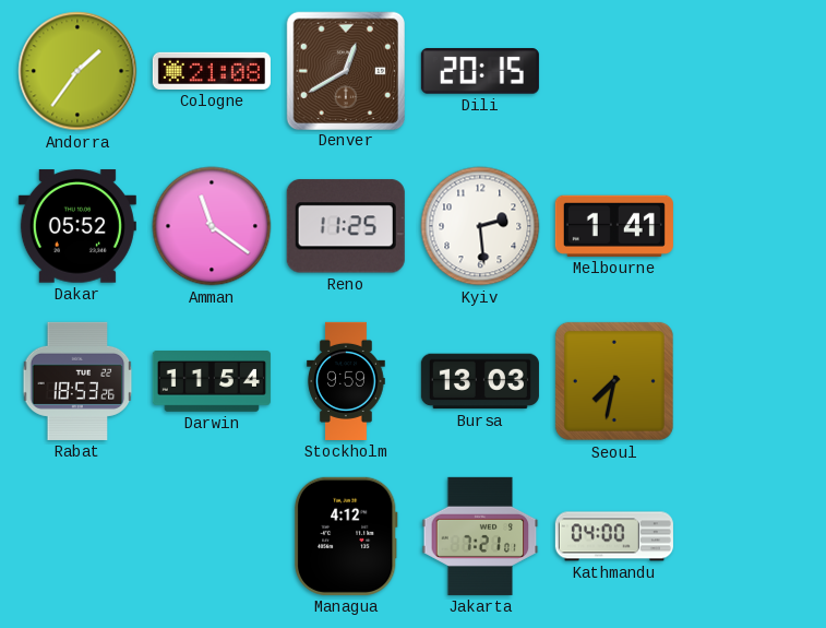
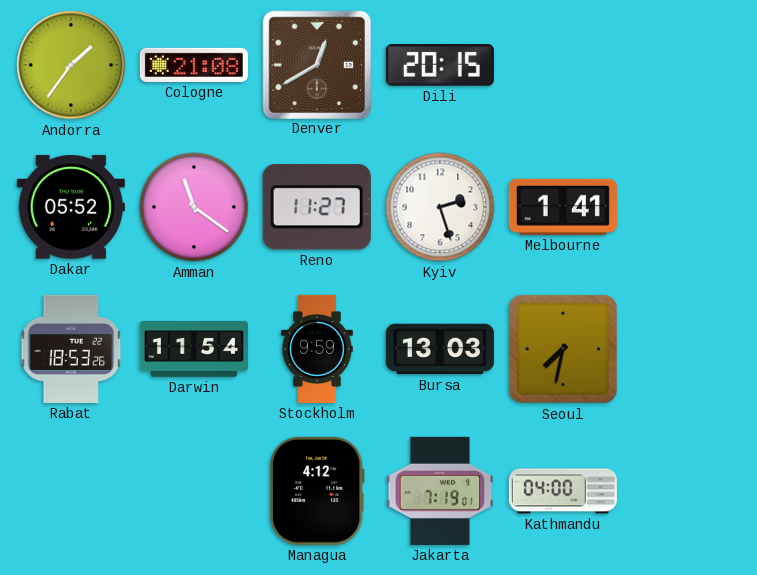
Reno: 11:25 -> 11:27 (317, 207)
Kyiv: 2:29 -> 2:27 (440, 207)
Jakarta: 7:21 -> 7:19 (440, 491)
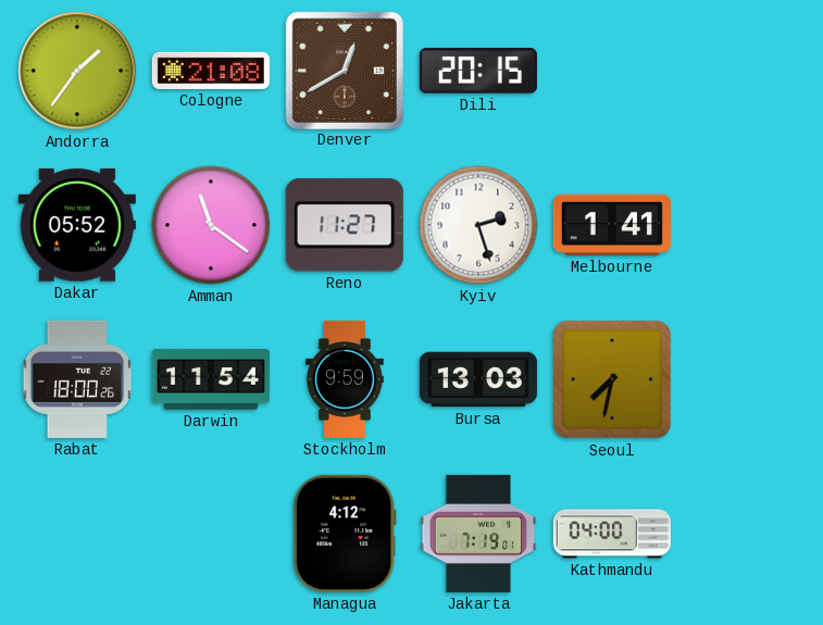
Rabat: 18:53 -> 18:00 (77, 379)
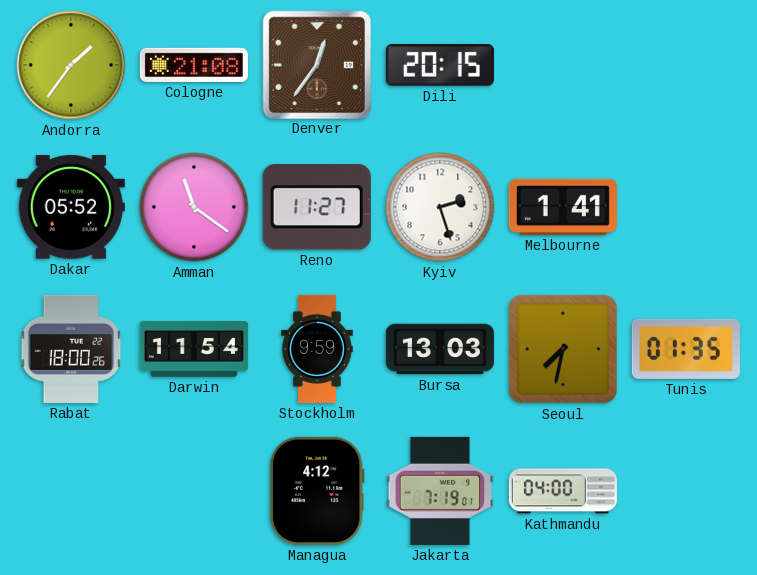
Denver: 12:40 -> 12:36 (316, 64)
Tunis: none -> 01:35 (686, 349)
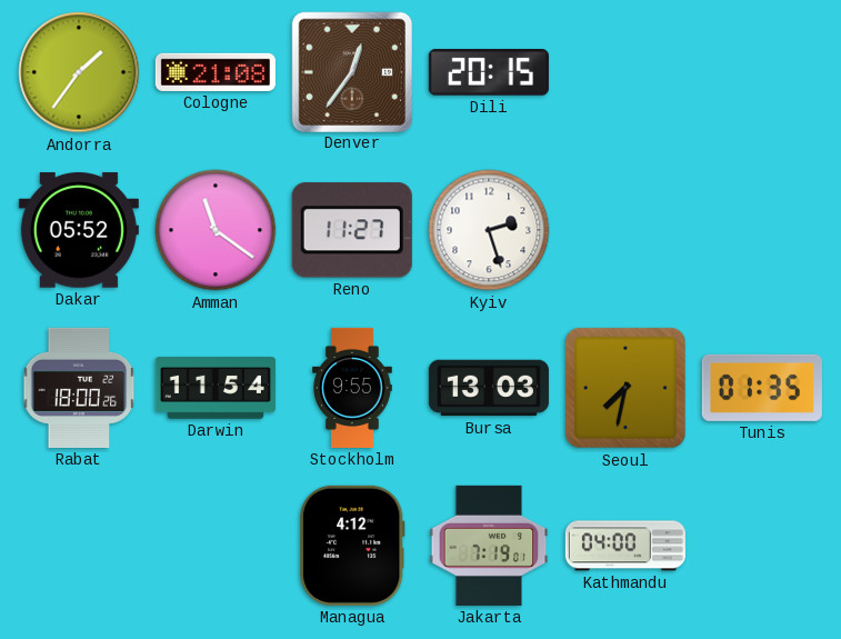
Melbourne: 1:41 -> none (563, 207)
Stockholm: 9:59 -> 9:55 (352, 388)
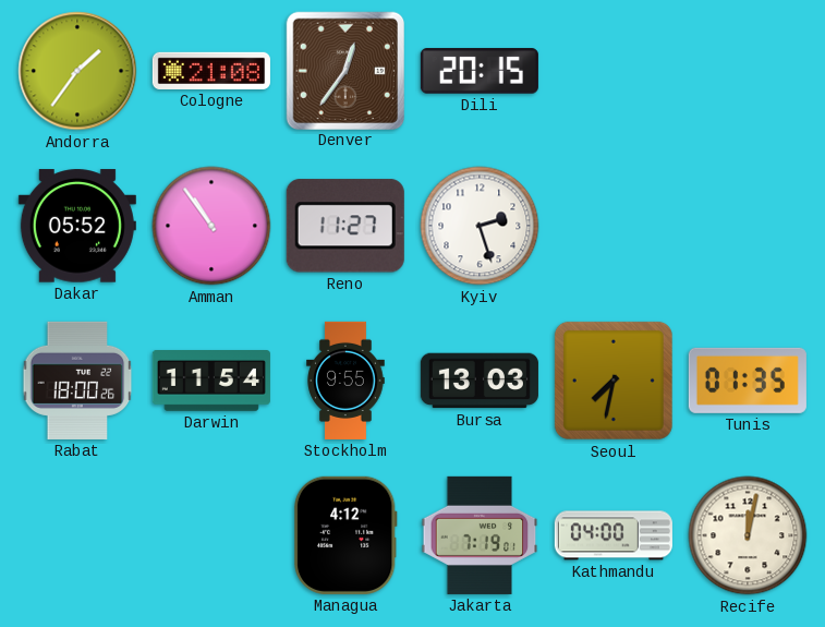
Amman: 11:21 -> 10:54 (211, 226)
Recife: none -> 12:02 (748, 535)
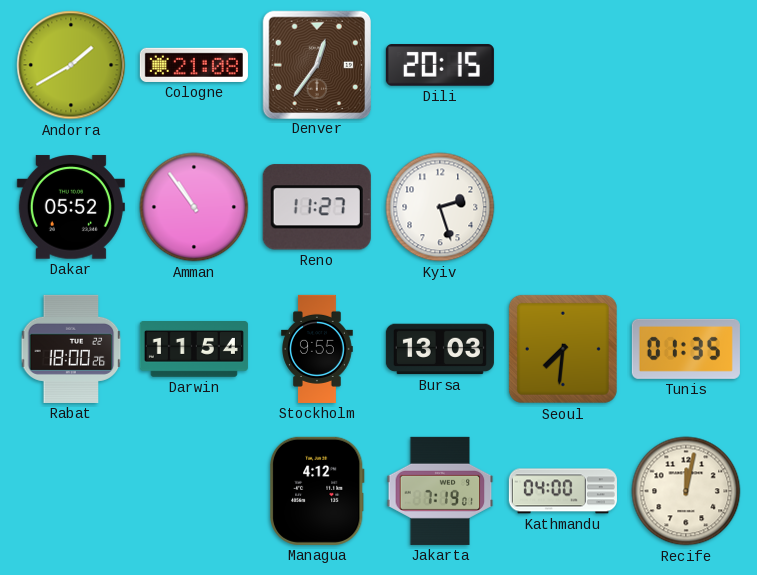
Andorra: 1:36 -> 1:40 (71, 65)
Seoul: 7:32 -> 7:31 (563, 349)
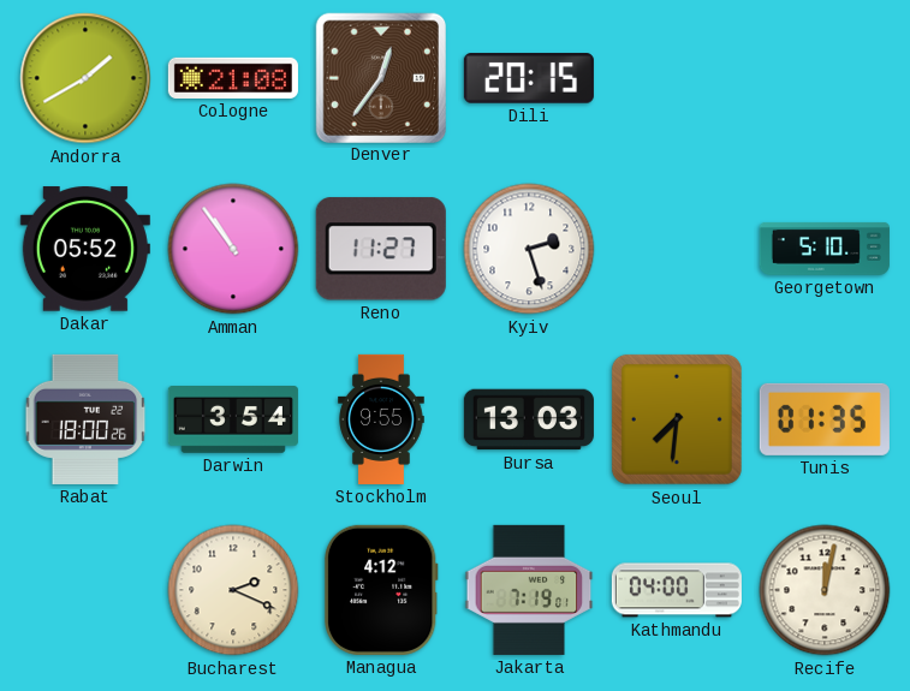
Georgetown: none -> 5:10 (825, 249)
Darwin: 11:54 -> 3:54 (233, 421)
Bucharest: none -> 2:19 (233, 590)
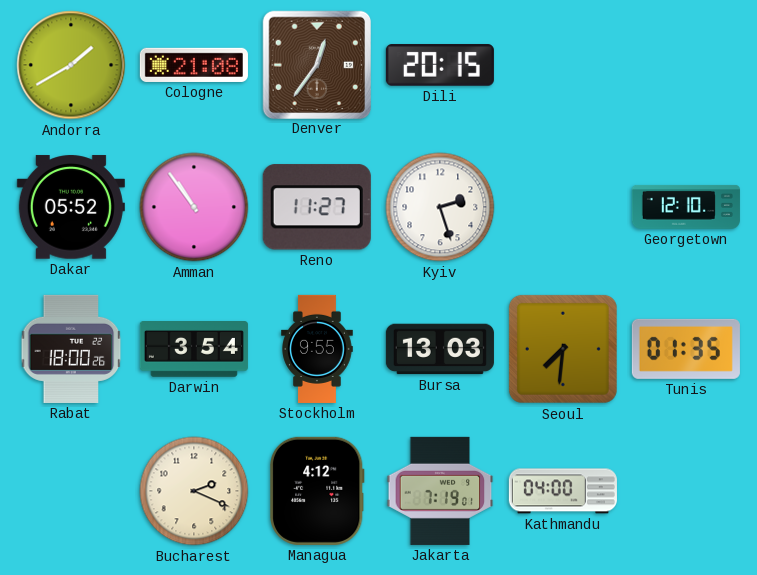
Georgetown: 5:10 -> 12:10 (686, 207)
Recife: 12:02 -> none (825, 590)
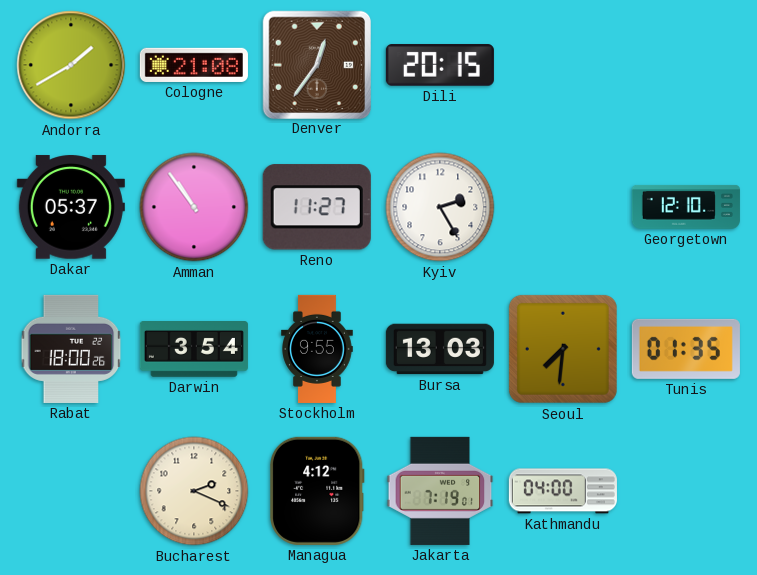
Dakar: 05:52 -> 05:37 (71, 207)
Kyiv: 2:27 -> 2:25 (440, 207)
